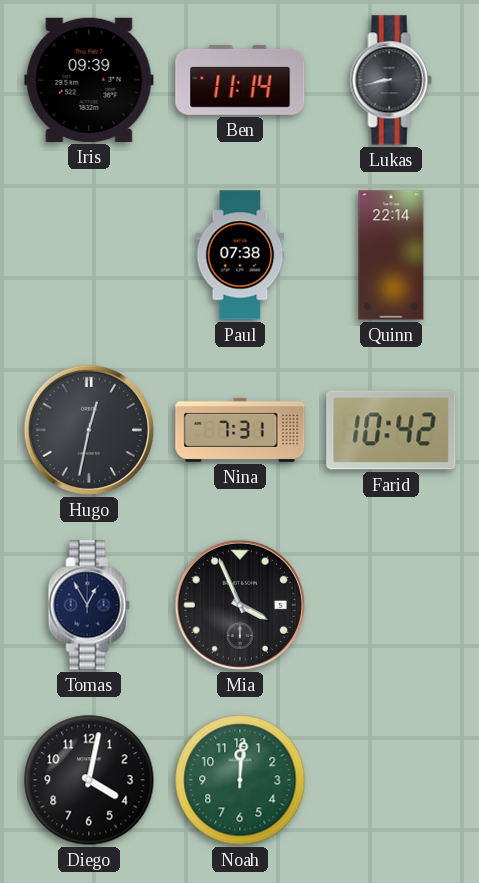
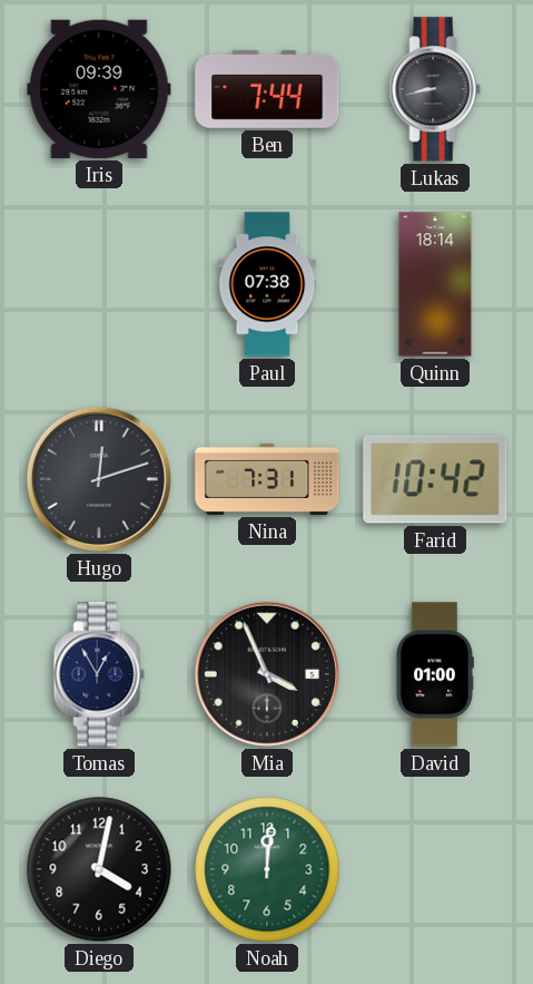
Ben: 11:14 -> 7:44 (267, 89)
Quinn: 22:14 -> 18:14 (435, 284)
Hugo: 12:32 -> 12:12 (99, 479)
David: none -> 01:00 (434, 674)
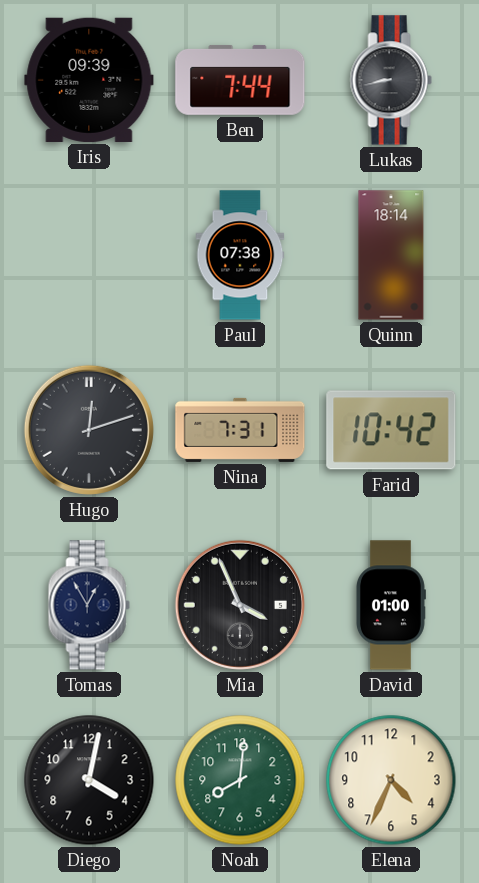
Noah: 12:01 -> 8:01 (240, 780)
Elena: none -> 4:34 (391, 780)
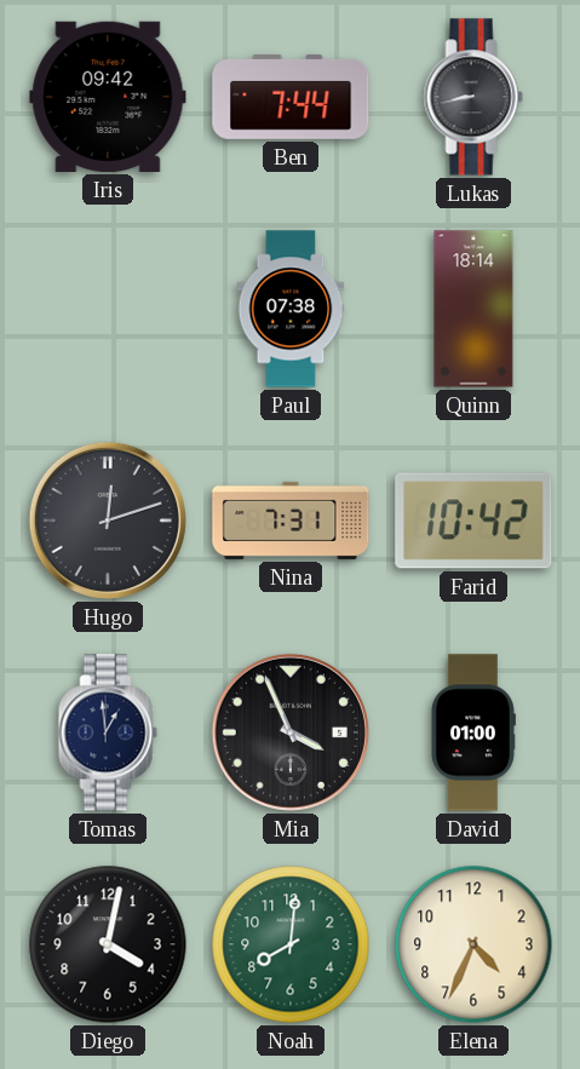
Iris: 09:39 -> 09:42 (108, 97)
Tomas: 12:55 -> 12:59 (108, 732)
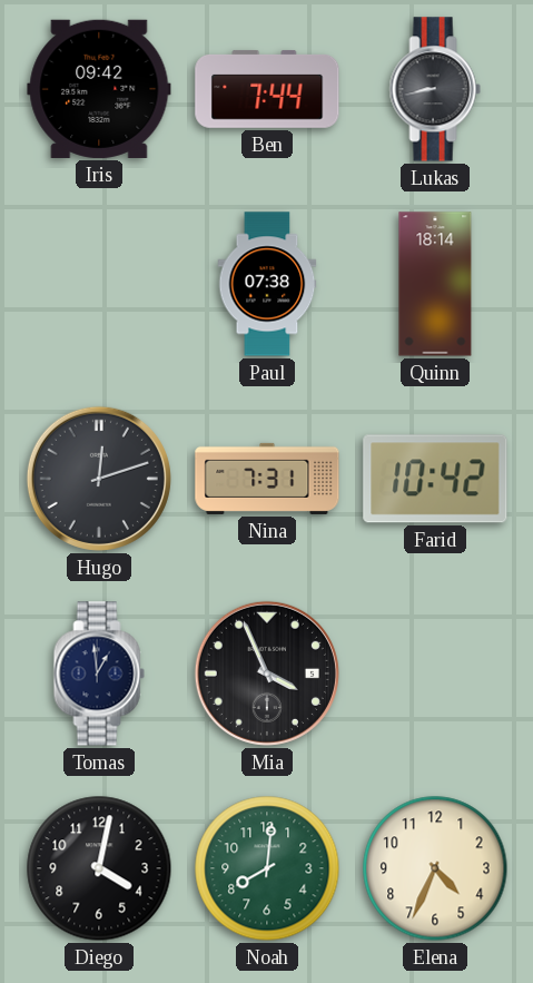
David: 01:00 -> none (472, 732)
